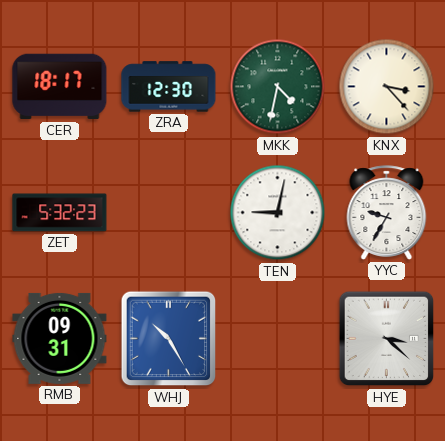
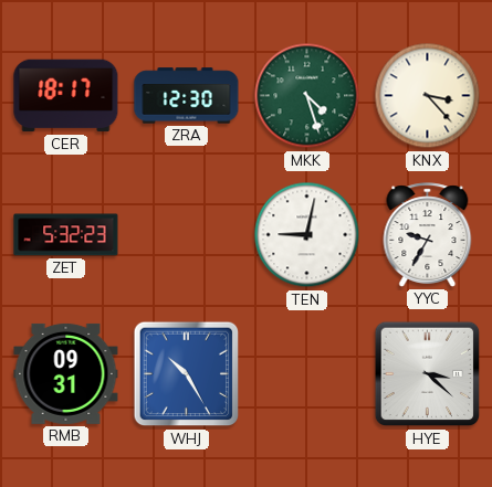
MKK: 4:32 -> 4:27 (307, 96)
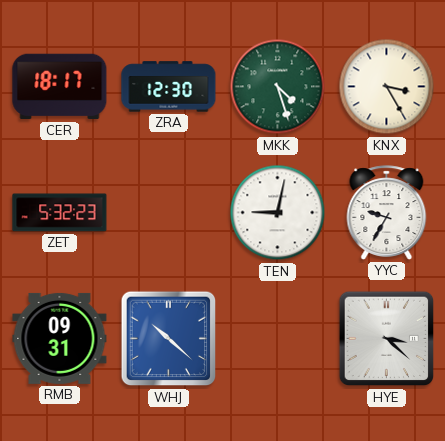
KNX: 3:23 -> 3:25 (387, 87)
WHJ: 10:25 -> 10:22 (169, 339)
